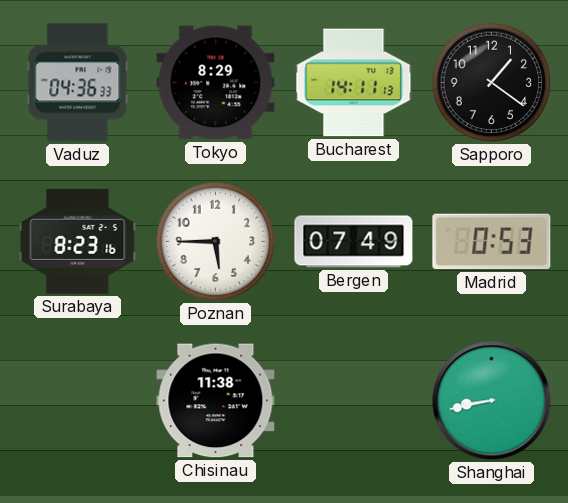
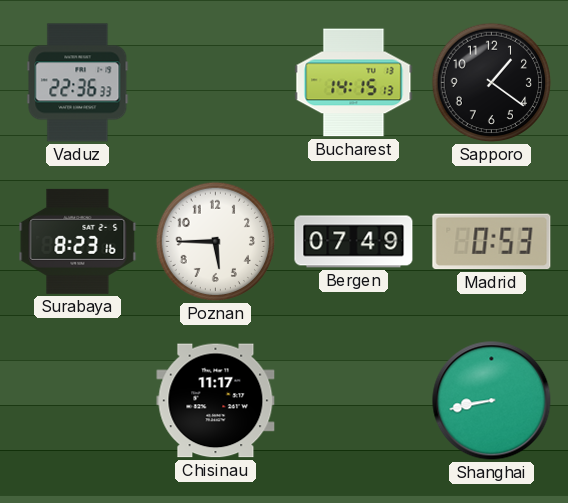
Vaduz: 04:36 -> 22:36 (78, 83)
Tokyo: 8:29 -> none (216, 83)
Bucharest: 14:11 -> 14:15 (354, 83)
Chisinau: 11:38 -> 11:17 (216, 401)
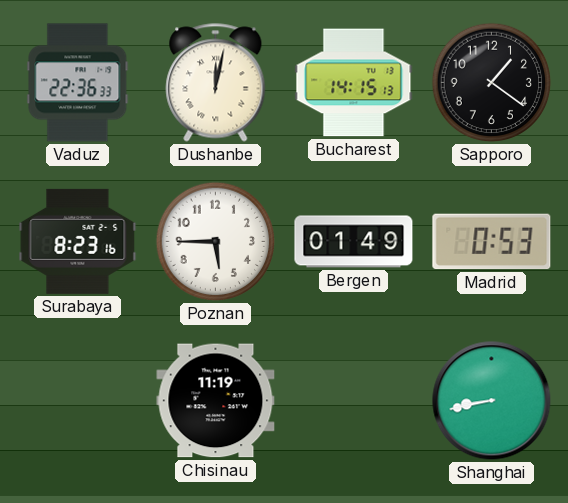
Dushanbe: none -> 12:02 (216, 83)
Bergen: 07:49 -> 01:49 (354, 242)
Chisinau: 11:17 -> 11:19 (216, 401)
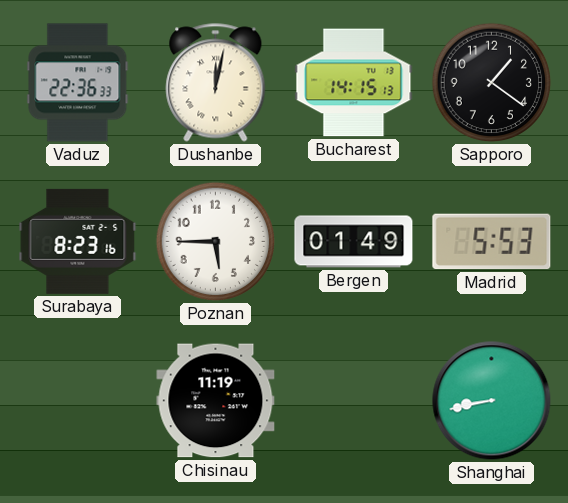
Madrid: 0:53 -> 5:53 (492, 242)
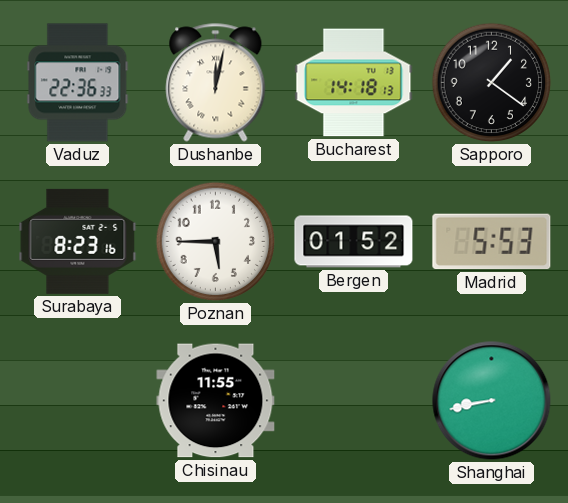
Bucharest: 14:15 -> 14:18 (354, 83)
Bergen: 01:49 -> 01:52 (354, 242)
Chisinau: 11:19 -> 11:55 (216, 401)
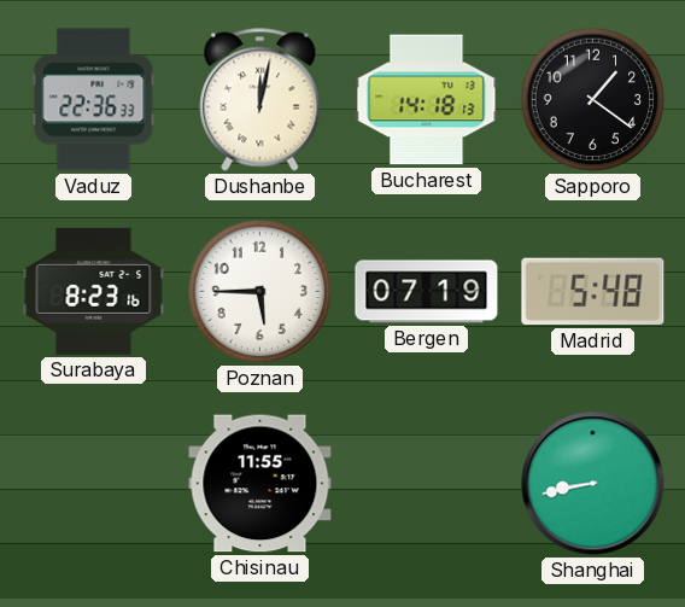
Bergen: 01:52 -> 07:19 (427, 292)
Madrid: 5:53 -> 5:48 (593, 292)
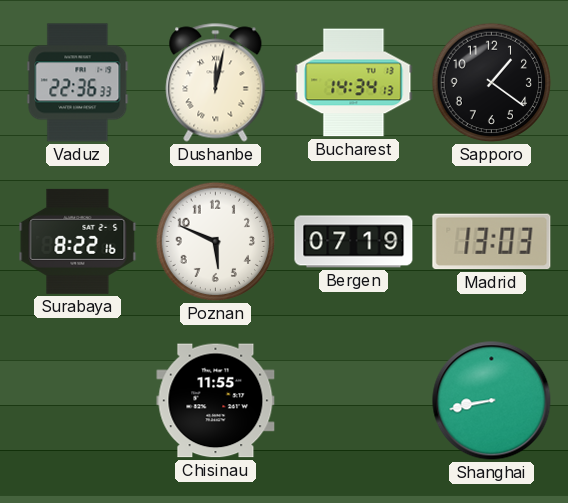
Bucharest: 14:18 -> 14:34 (354, 83)
Surabaya: 8:23 -> 8:22 (78, 241)
Poznan: 5:45 -> 5:49 (216, 242)
Madrid: 5:48 -> 13:03 (492, 242)
